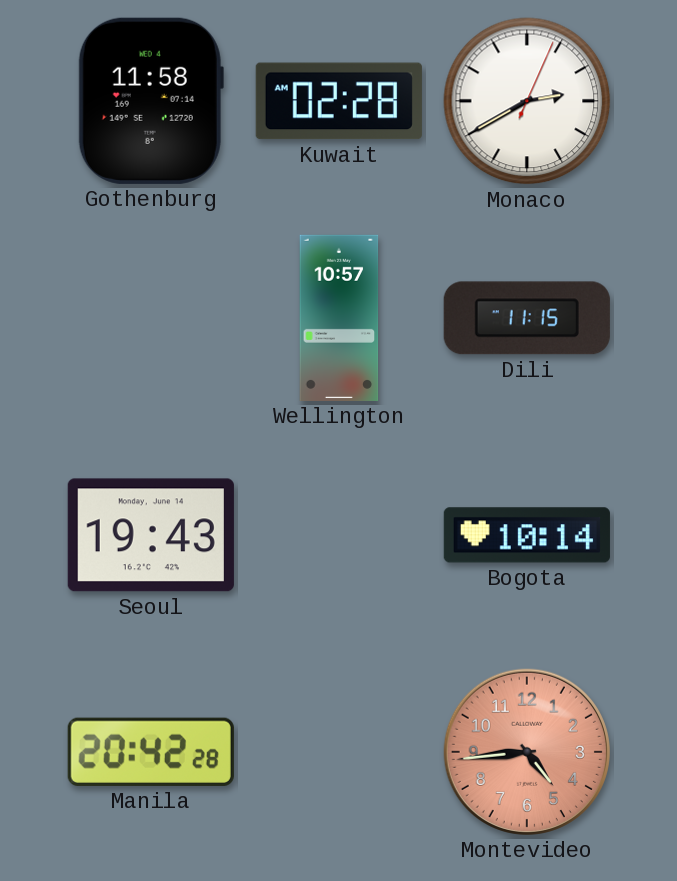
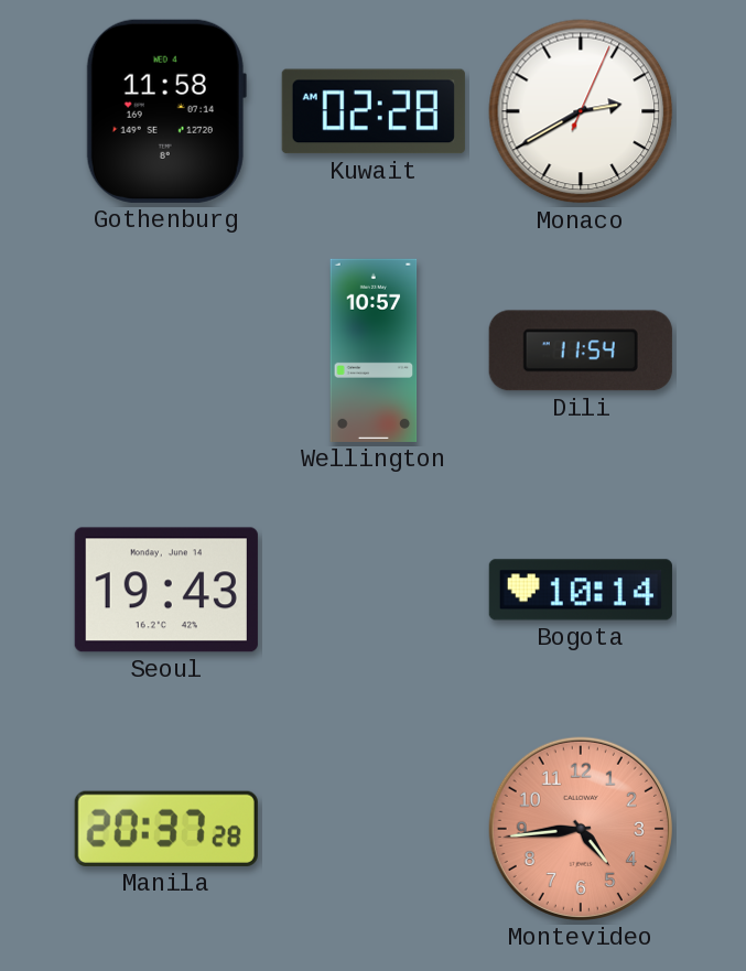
Dili: 11:15 -> 11:54 (581, 350)
Manila: 20:42 -> 20:37 (166, 829)
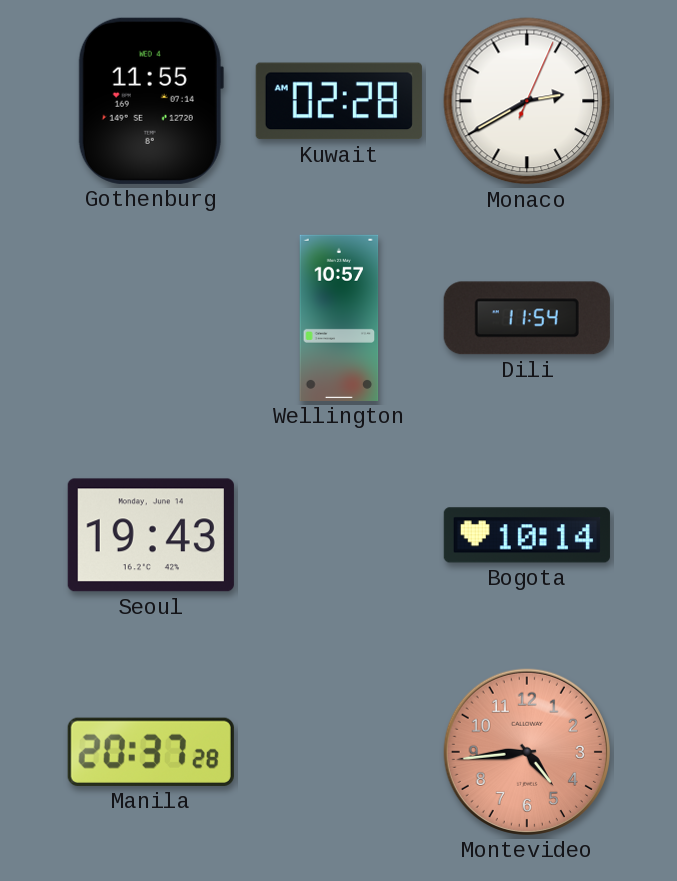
Gothenburg: 11:58 -> 11:55 (151, 101)
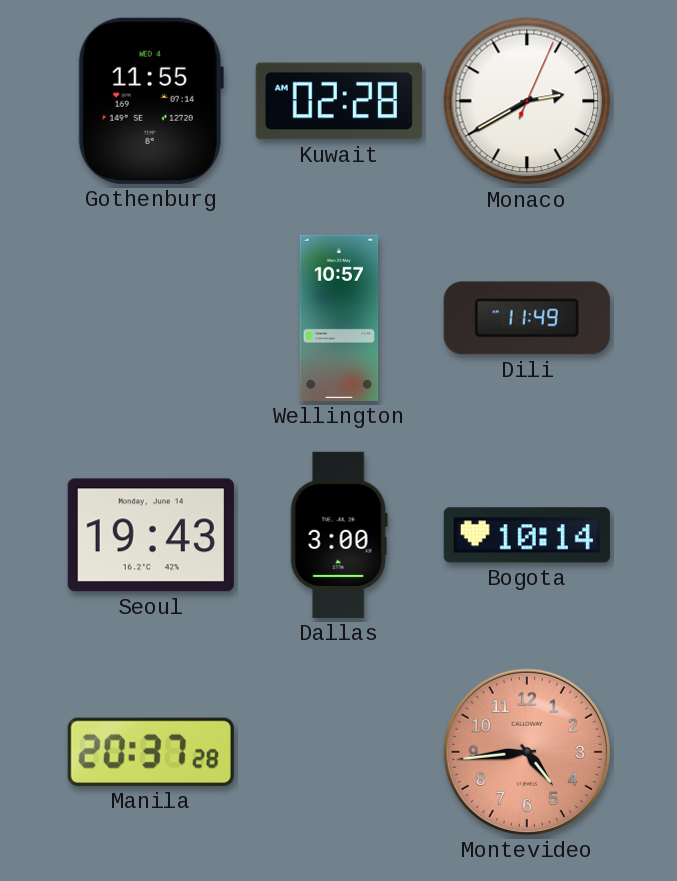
Dili: 11:54 -> 11:49 (527, 318)
Dallas: none -> 3:00 (339, 535)
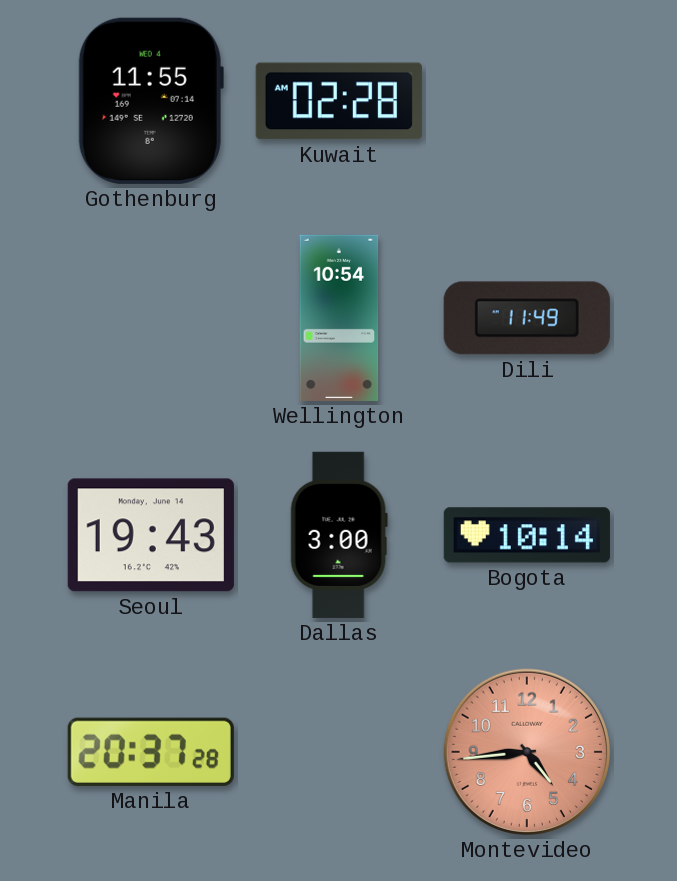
Monaco: 2:40 -> none (527, 101)
Wellington: 10:57 -> 10:54 (339, 318)
